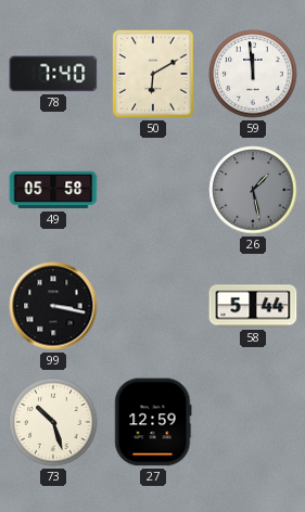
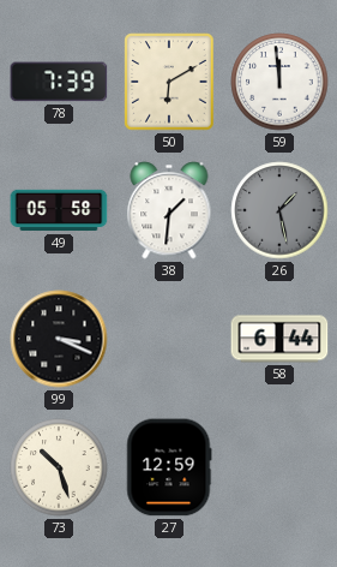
78: 7:40 -> 7:39 (59, 82)
38: none -> 1:31 (169, 210)
99: 3:17 -> 3:19 (59, 339)
58: 5:44 -> 6:44 (279, 339)
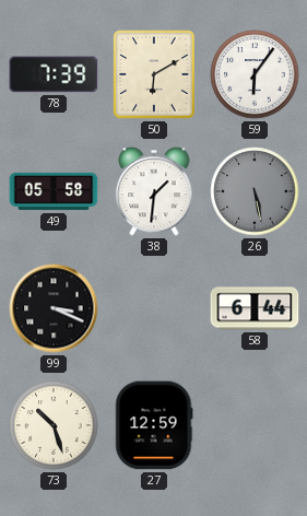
59: 11:59 -> 6:06 (255, 74)
26: 1:28 -> 5:28 (255, 191)
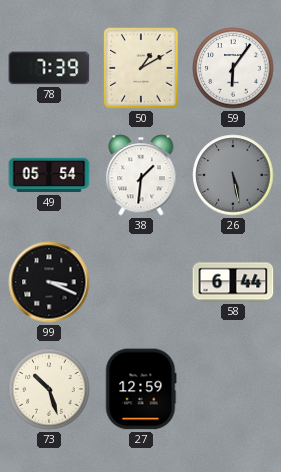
50: 6:10 -> 1:10 (141, 68)
49: 05:58 -> 05:54 (49, 175)
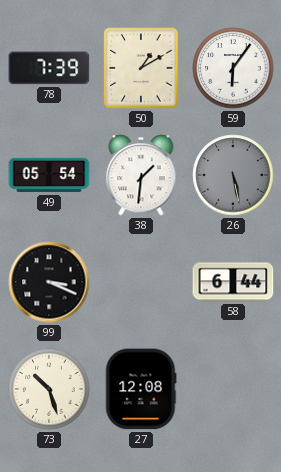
27: 12:59 -> 12:08 (141, 389)
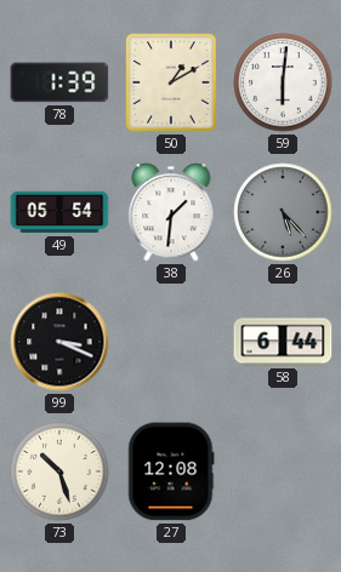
78: 7:39 -> 1:39 (59, 82)
59: 6:06 -> 6:01 (283, 82)
26: 5:28 -> 5:23 (283, 212)
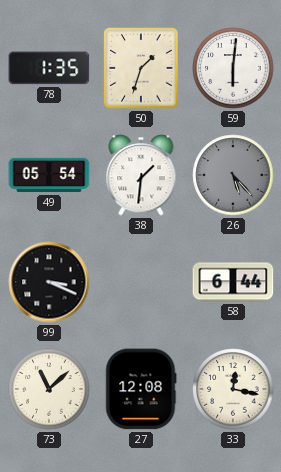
78: 1:39 -> 1:35 (49, 68)
50: 1:10 -> 1:33 (141, 68)
73: 10:27 -> 11:08 (49, 389)
33: none -> 12:17 (233, 389)
